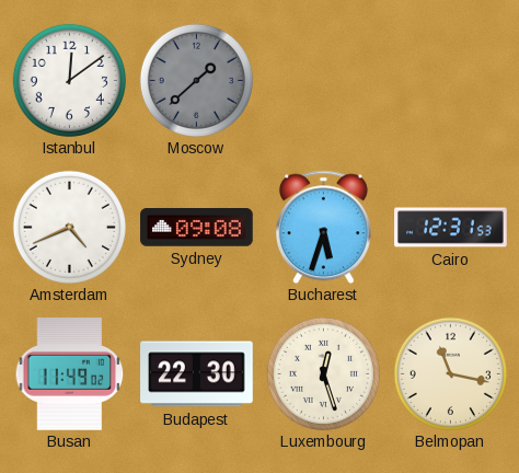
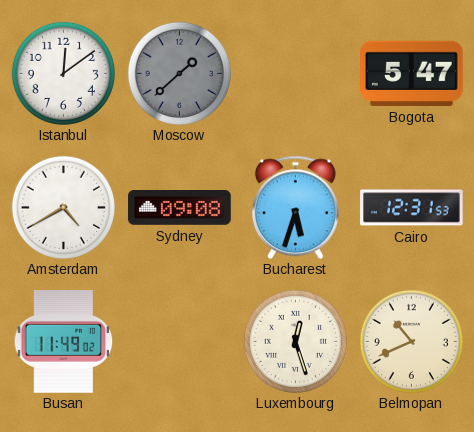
Bogota: none -> 5:47 (412, 73)
Amsterdam: 4:41 -> 4:40 (63, 207)
Budapest: 22:30 -> none (197, 374)
Belmopan: 11:17 -> 10:41 (411, 341)
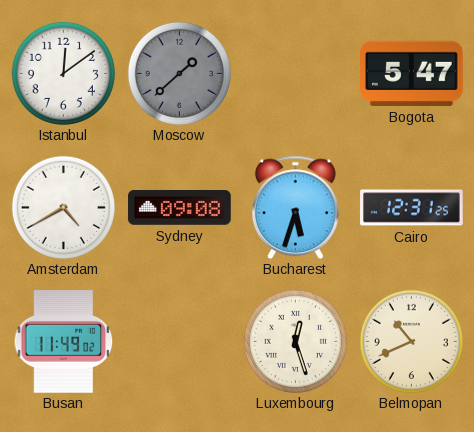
Cairo: 12:31:53 -> 12:31:25 (412, 208)
